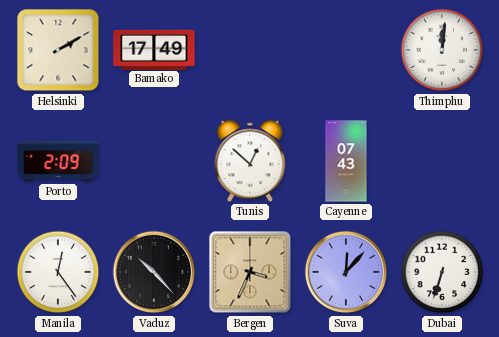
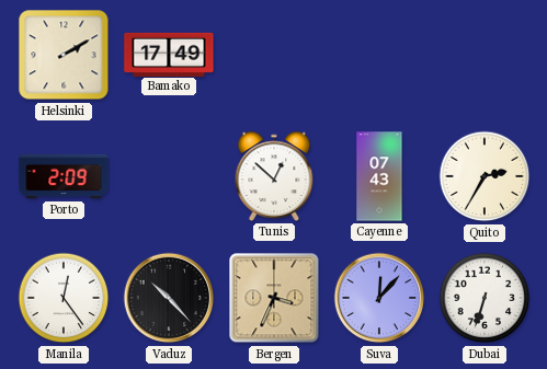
Thimphu: 12:01 -> none (442, 50)
Quito: none -> 2:35 (485, 176)
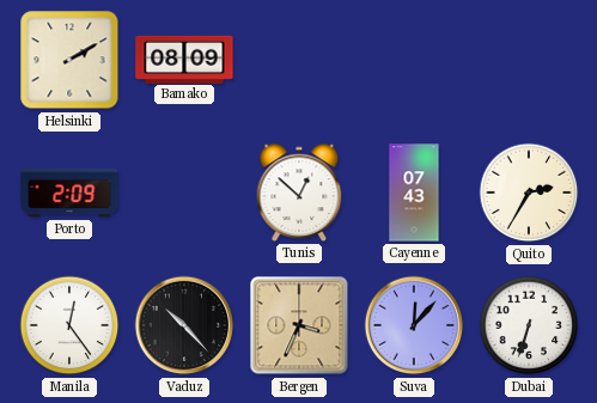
Bamako: 17:49 -> 08:09 (184, 59)
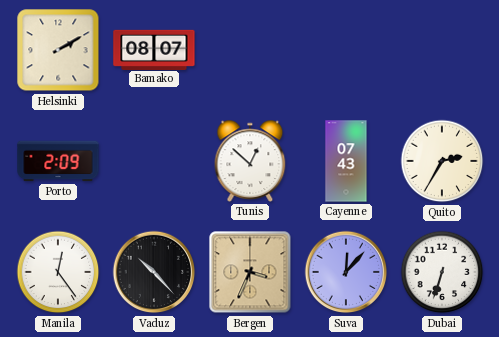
Bamako: 08:09 -> 08:07 (154, 49)
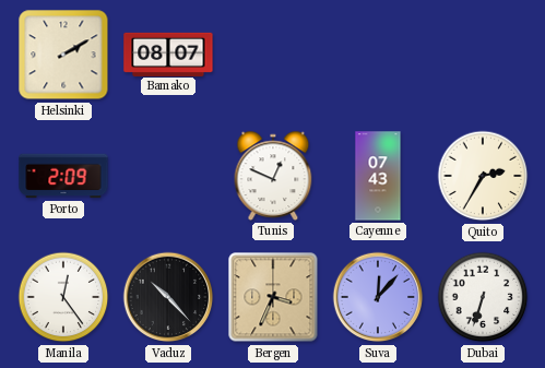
Tunis: 12:52 -> 12:49 (273, 176)
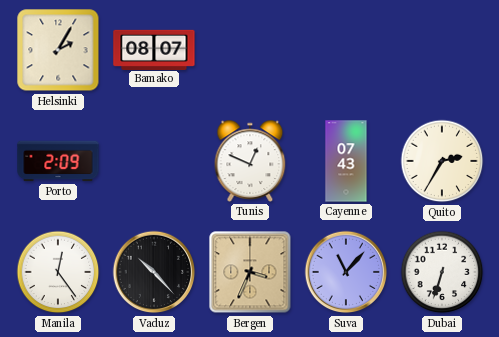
Helsinki: 2:10 -> 2:05 (58, 50)
Suva: 12:07 -> 11:07 (346, 272)
